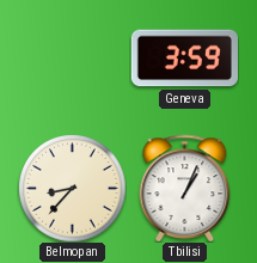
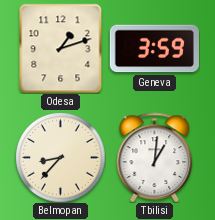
Odesa: none -> 1:12 (61, 48)
Tbilisi: 1:04 -> 1:01 (155, 157)
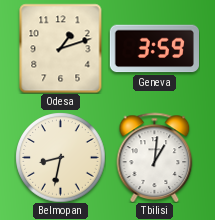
Belmopan: 8:37 -> 8:32 (60, 157)
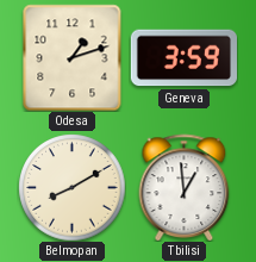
Belmopan: 8:32 -> 8:10 (71, 187)
Tbilisi: 1:01 -> 12:59 (185, 187)
